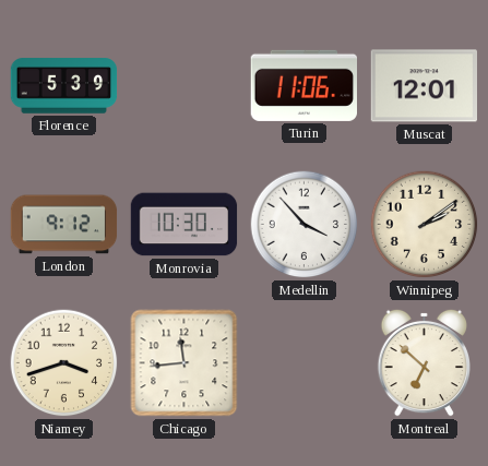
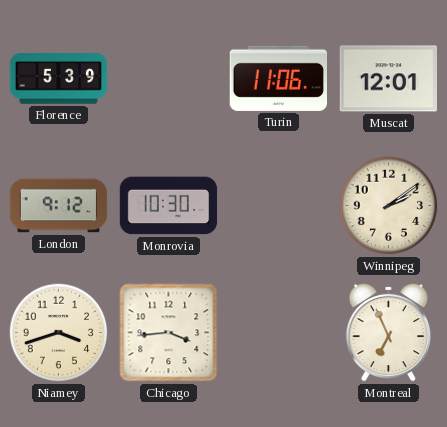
Medellin: 3:53 -> none (305, 225)
Chicago: 11:44 -> 3:44 (169, 333)
Montreal: 6:52 -> 6:56 (388, 332)
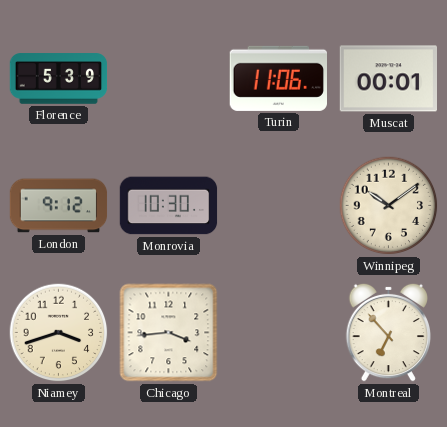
Muscat: 12:01 -> 00:01 (388, 79)
Winnipeg: 2:09 -> 10:09 (389, 206)
Montreal: 6:56 -> 6:53 (388, 332)
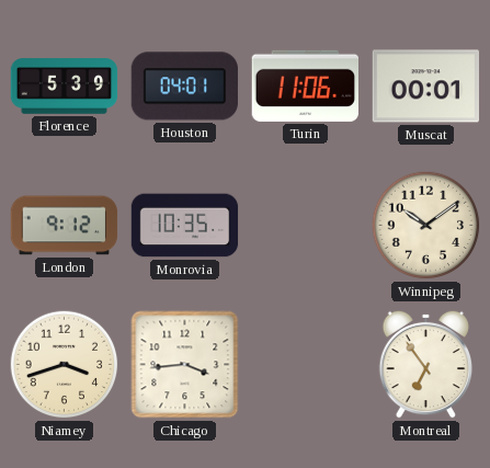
Houston: none -> 04:01 (184, 87)
Monrovia: 10:30 -> 10:35 (185, 226)
Montreal: 6:53 -> 6:54 (425, 364)
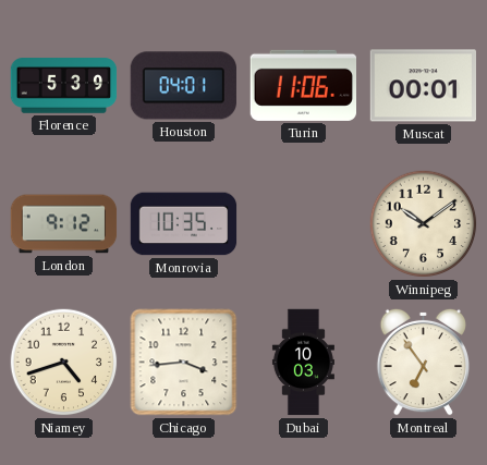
Niamey: 3:42 -> 4:42 (64, 363)
Dubai: none -> 10:03 (303, 363)
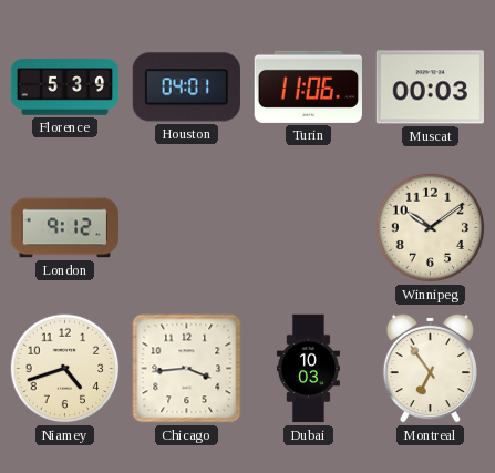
Muscat: 00:01 -> 00:03 (430, 88)
Monrovia: 10:35 -> none (184, 224)
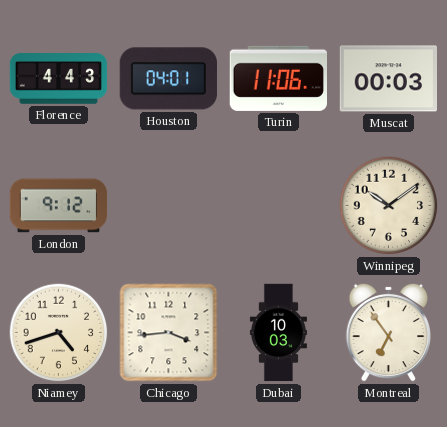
Florence: 5:39 -> 4:43 (59, 79)
